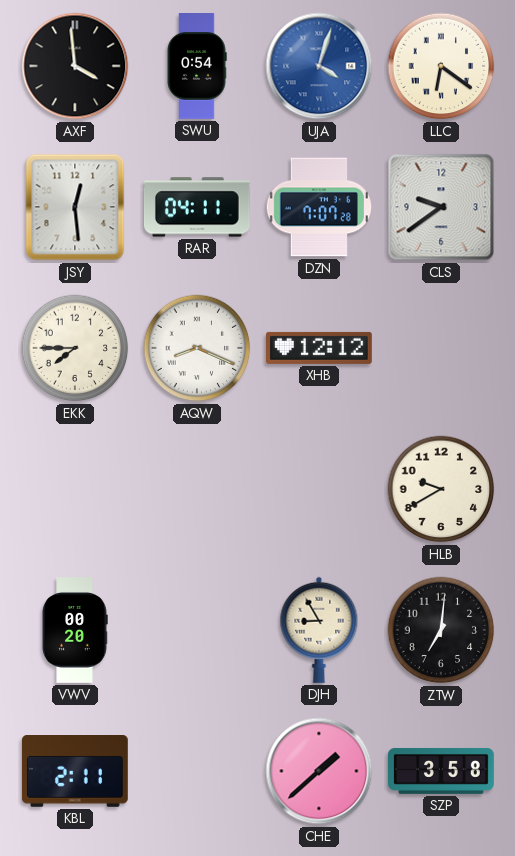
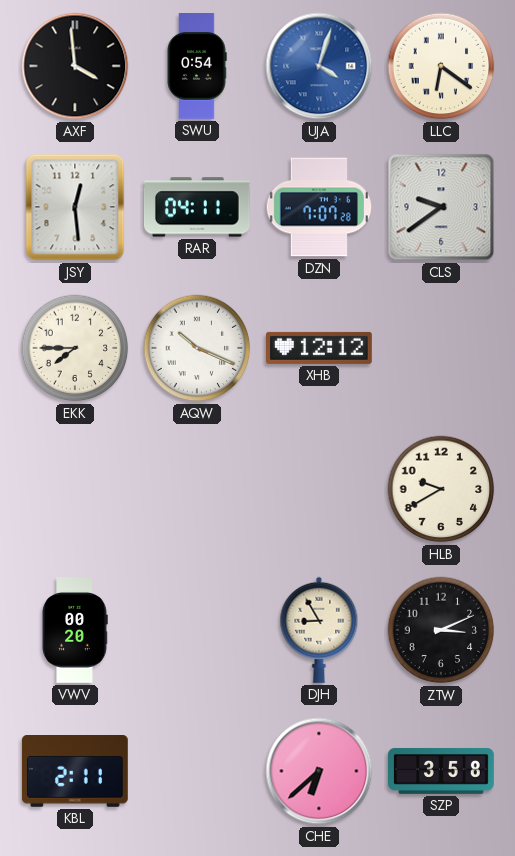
AQW: 8:19 -> 10:19 (197, 348)
ZTW: 7:01 -> 3:11 (441, 630)
CHE: 1:38 -> 6:38 (319, 771)
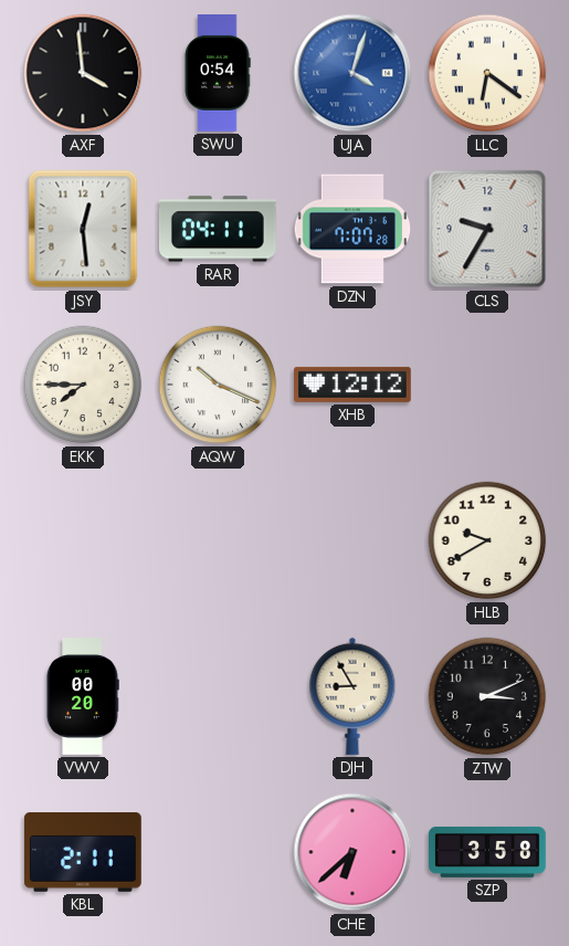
CLS: 9:39 -> 9:35 (487, 229)
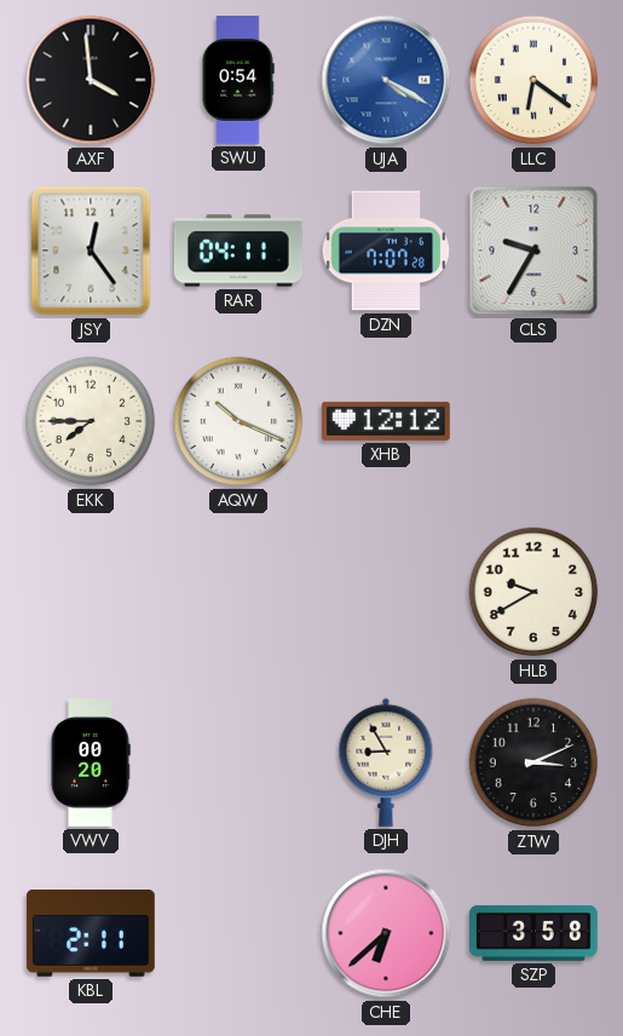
UJA: 4:03 -> 4:20 (386, 80)
JSY: 12:29 -> 12:24 (91, 251)
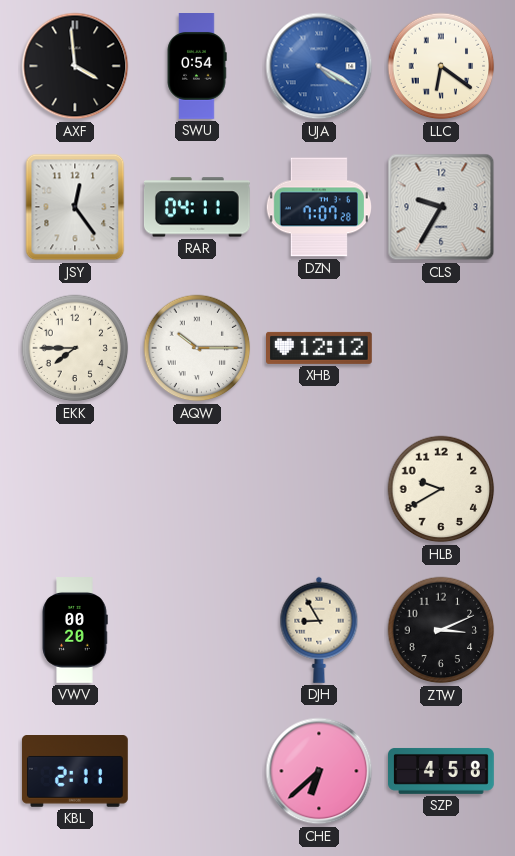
AQW: 10:19 -> 10:15 (197, 348)
SZP: 3:58 -> 4:58 (441, 771)
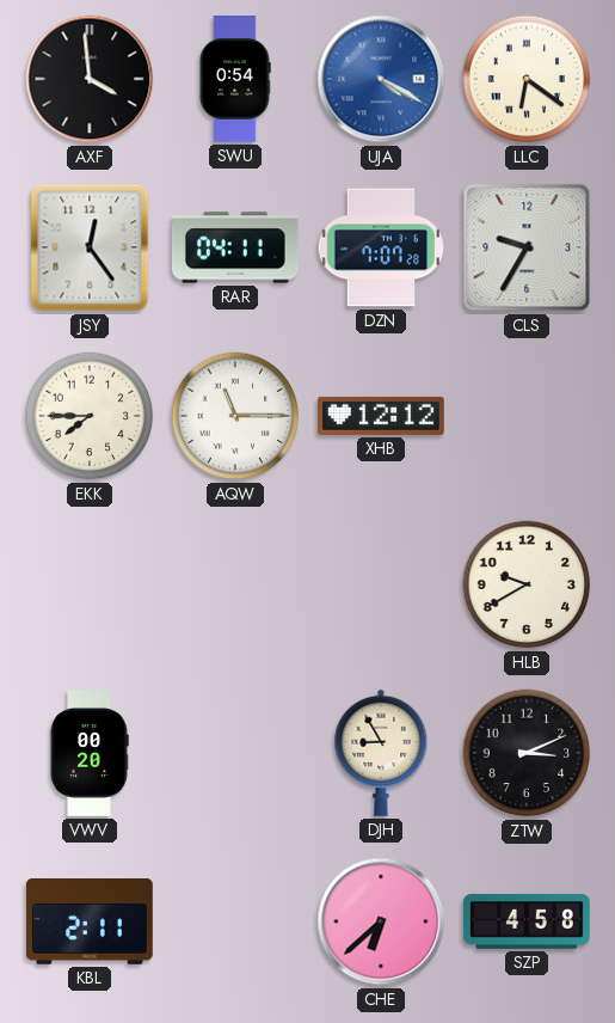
AQW: 10:15 -> 11:15 (235, 416)
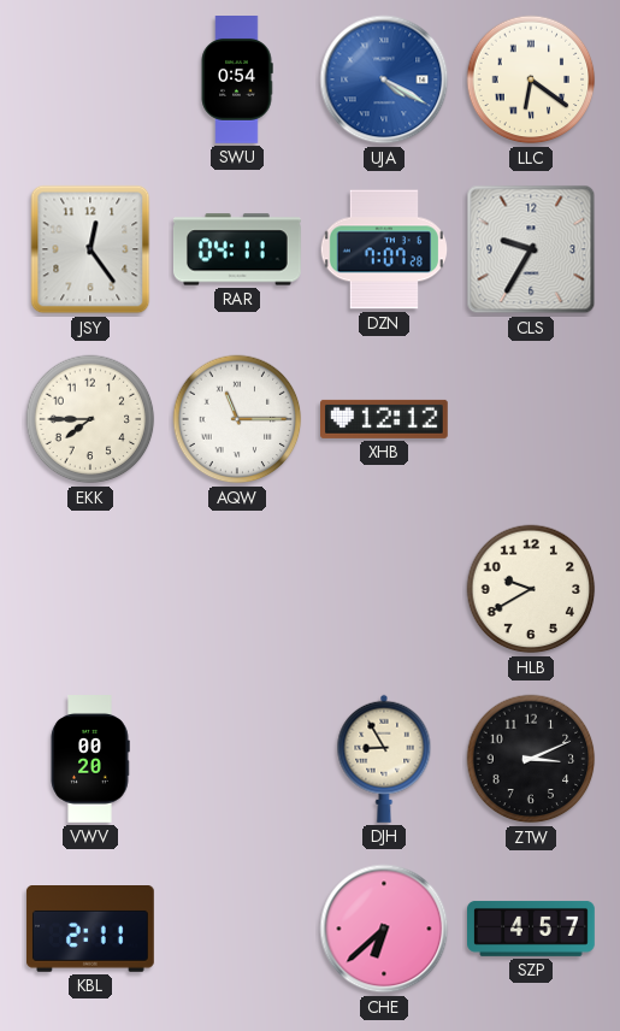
AXF: 3:59 -> none (90, 79)
SZP: 4:58 -> 4:57 (531, 929)
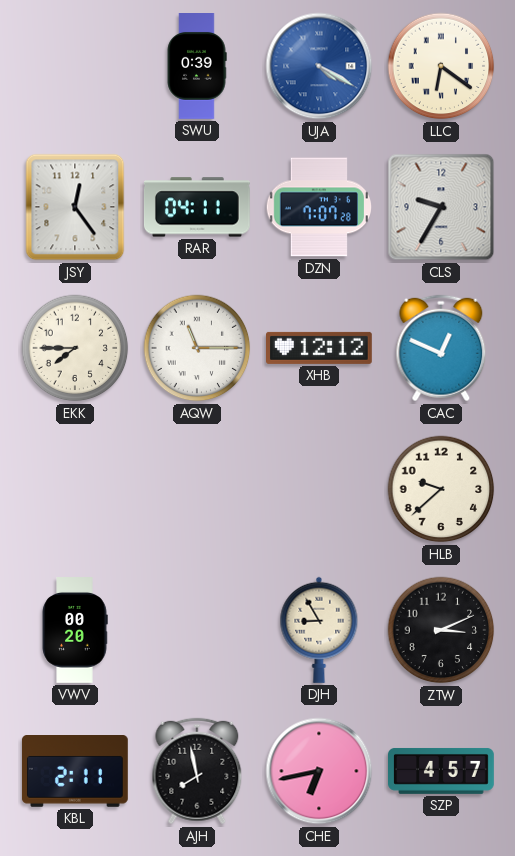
SWU: 0:54 -> 0:39 (197, 67)
CAC: none -> 12:49 (441, 348)
HLB: 9:40 -> 9:38 (441, 489)
AJH: none -> 7:58 (197, 771)
CHE: 6:38 -> 6:43 (319, 771)
